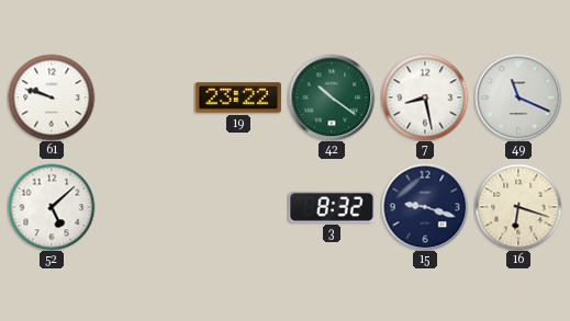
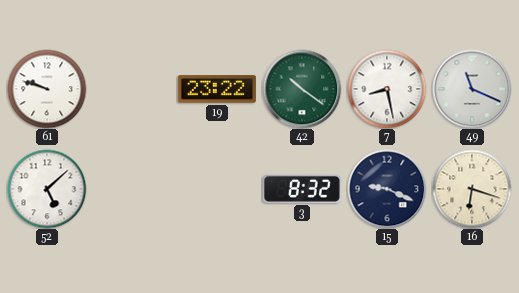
15: 9:18 -> 9:19 (387, 189)
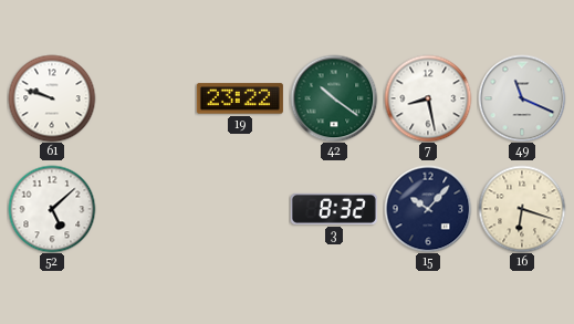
15: 9:19 -> 10:07 (428, 209)
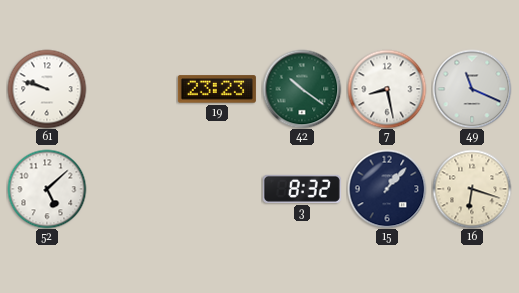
19: 23:22 -> 23:23 (217, 89)
15: 10:07 -> 1:07 (387, 189)
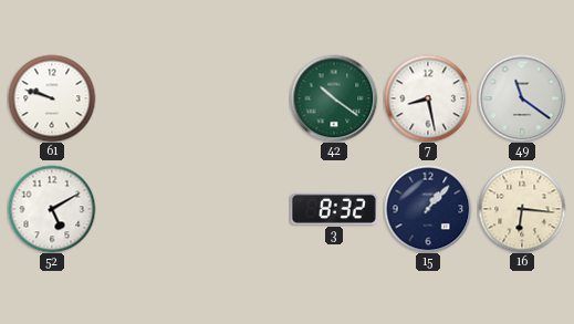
19: 23:23 -> none (217, 89)
49: 11:19 -> 11:21 (522, 98)
52: 5:08 -> 5:10 (52, 209)
16: 6:18 -> 6:16 (522, 209)
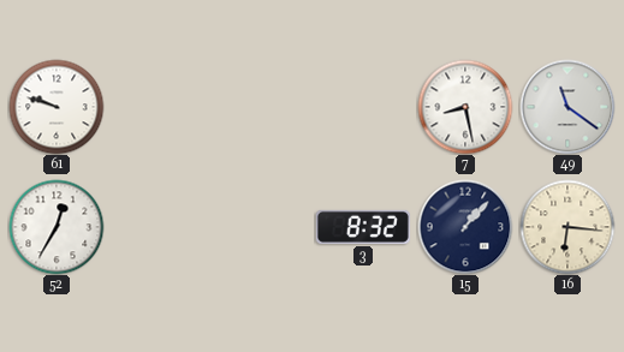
42: 10:21 -> none (334, 98)
52: 5:10 -> 12:35 (57, 227)
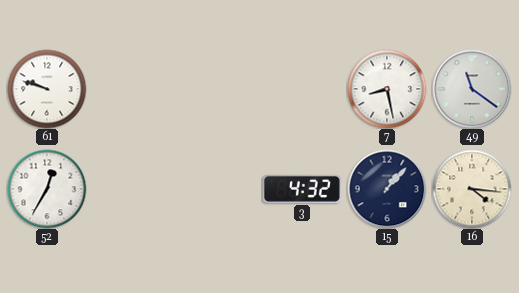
3: 8:32 -> 4:32 (302, 189)
16: 6:16 -> 4:16 (472, 189)
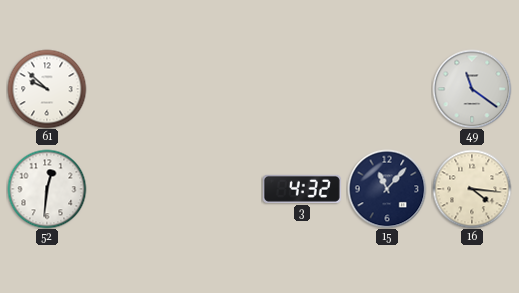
61: 9:48 -> 9:52 (47, 89)
7: 8:28 -> none (387, 89)
52: 12:35 -> 12:31 (47, 189)
15: 1:07 -> 11:07 (387, 189)
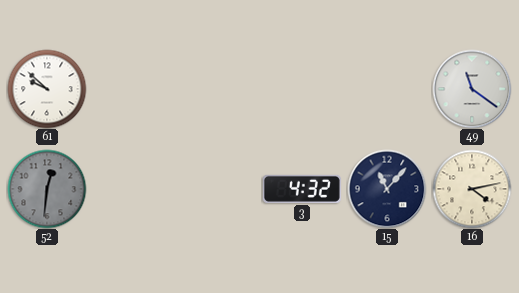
52 dial: white -> grey (47, 189)
16: 4:16 -> 4:13 (472, 189)
